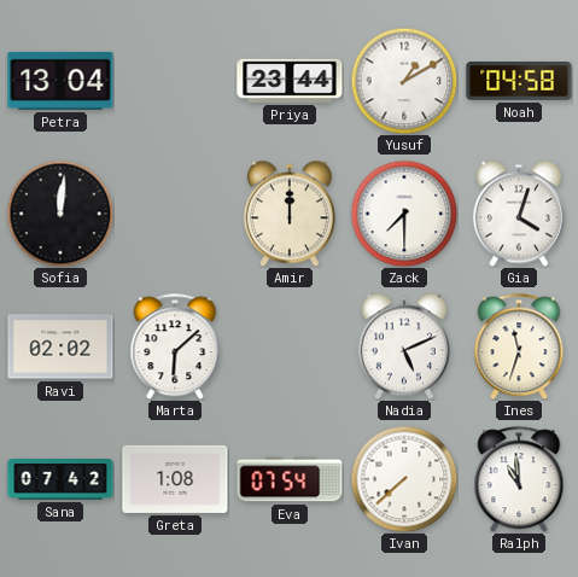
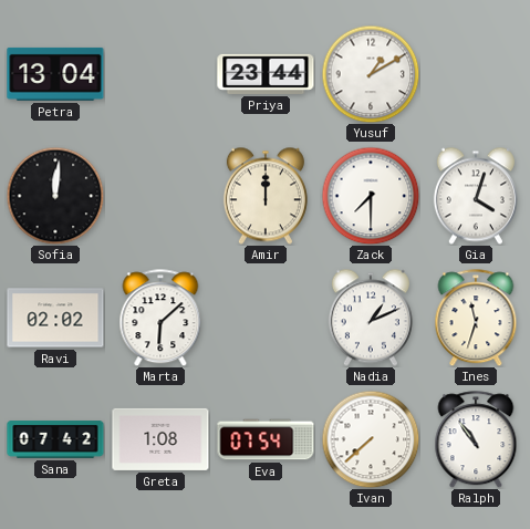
Noah: 04:58 -> none (519, 82)
Nadia: 5:11 -> 1:11 (371, 318)
Ralph: 10:59 -> 10:54 (476, 439)
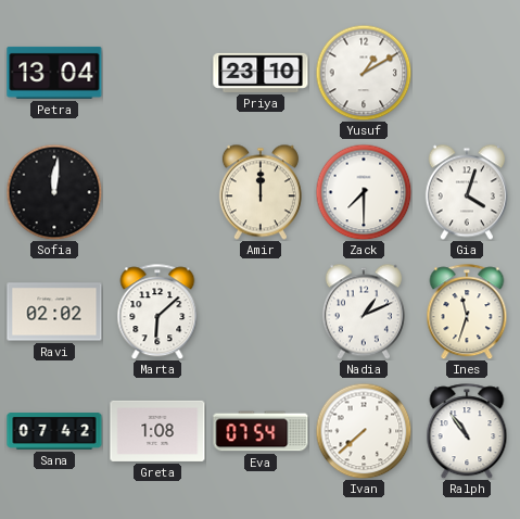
Priya: 23:44 -> 23:10 (261, 73)
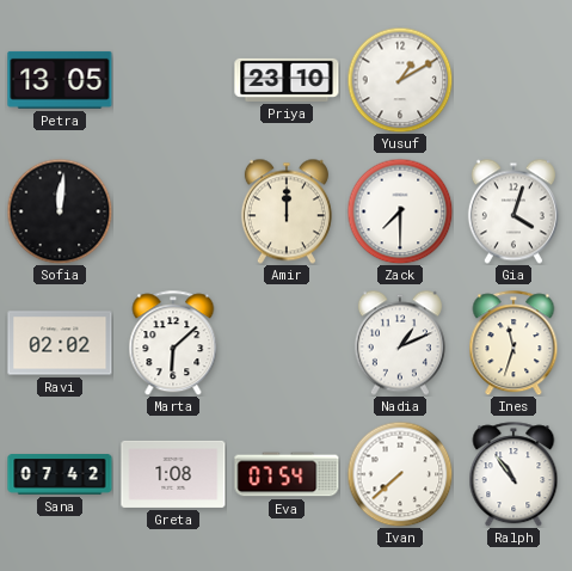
Petra: 13:04 -> 13:05 (60, 80)
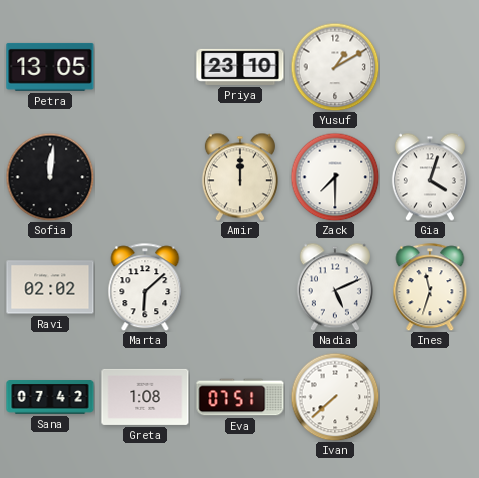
Nadia: 1:11 -> 5:11 (335, 287)
Eva: 07:54 -> 07:51 (240, 397)
Ralph: 10:54 -> none (513, 474)
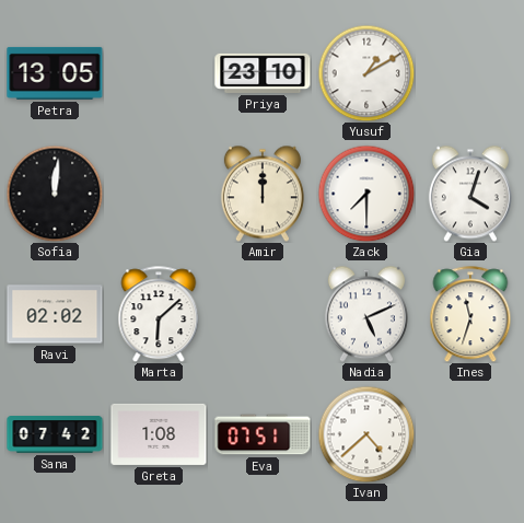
Ivan: 7:38 -> 4:38 (366, 434)
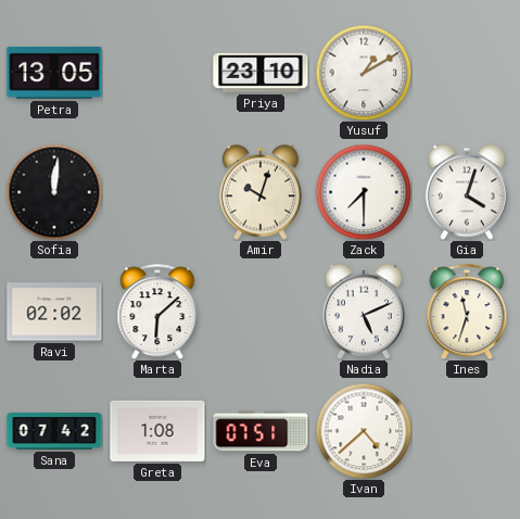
Amir: 12:00 -> 10:03 (261, 192)
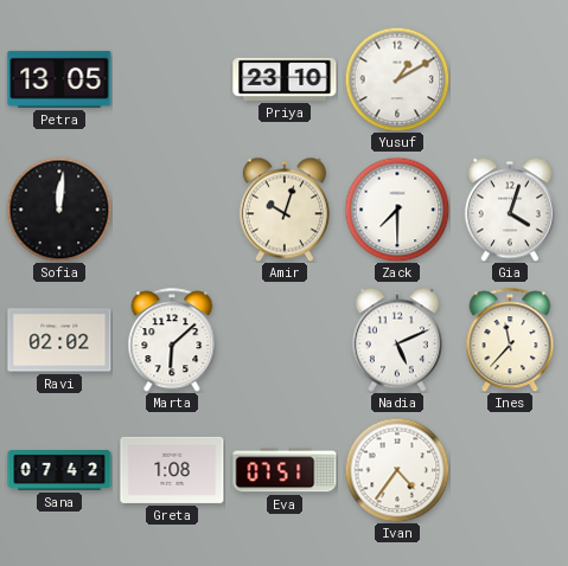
Ines: 11:33 -> 11:37 (510, 340)
Ivan: 4:38 -> 4:36 (397, 470)
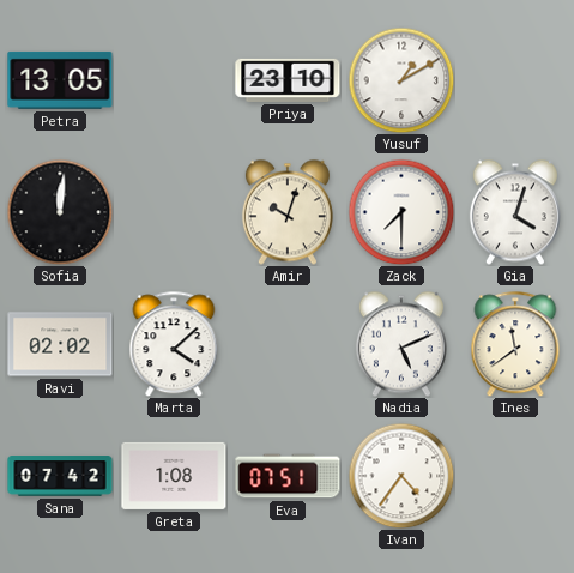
Marta: 6:08 -> 4:08 (174, 344)
Ines: 11:37 -> 11:39 (515, 344)
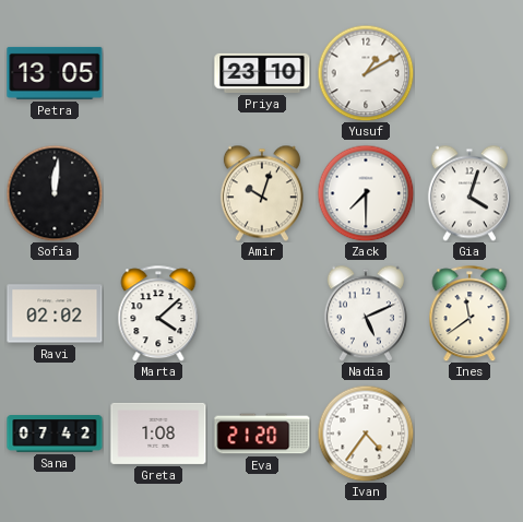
Eva: 07:51 -> 21:20 (262, 434)
